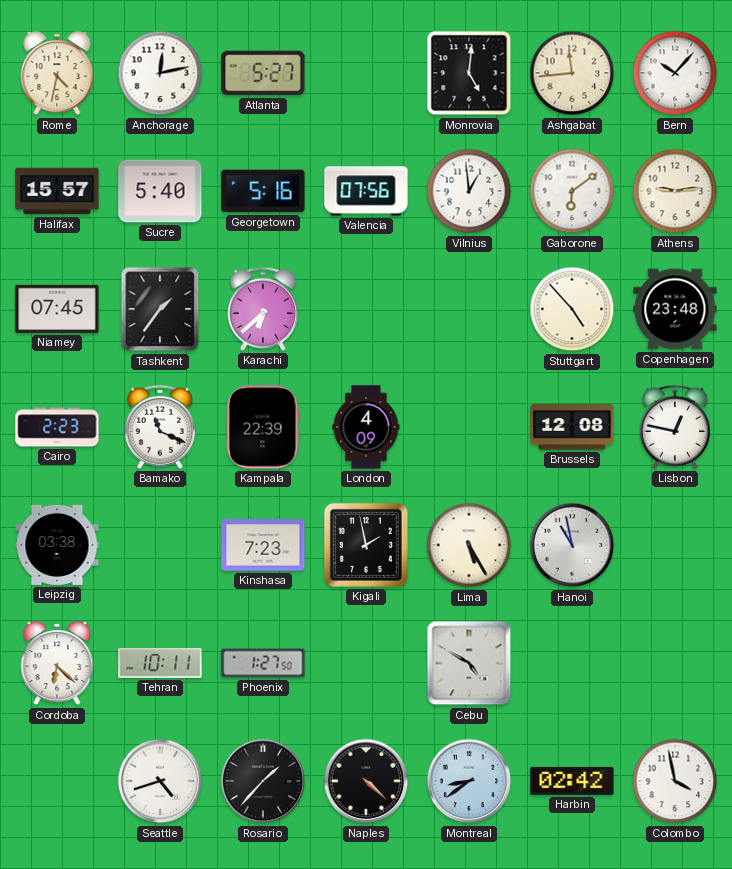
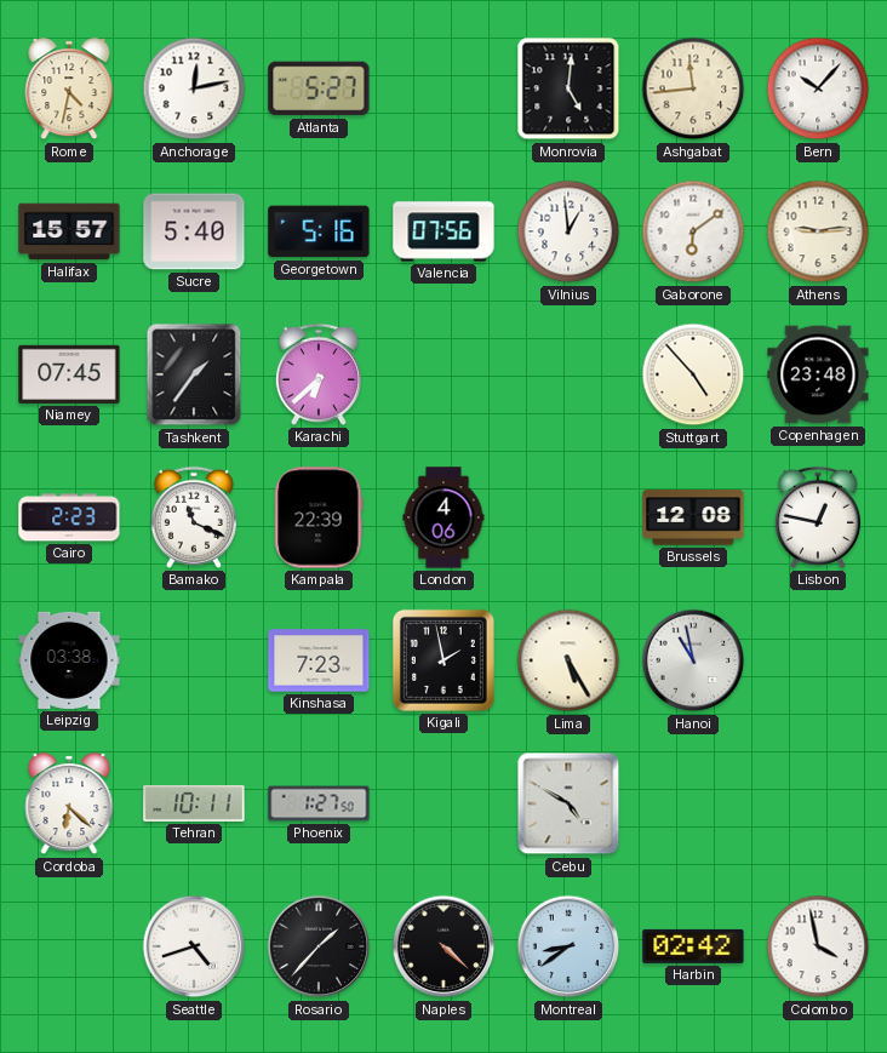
London: 4:09 -> 4:06 (443, 517)
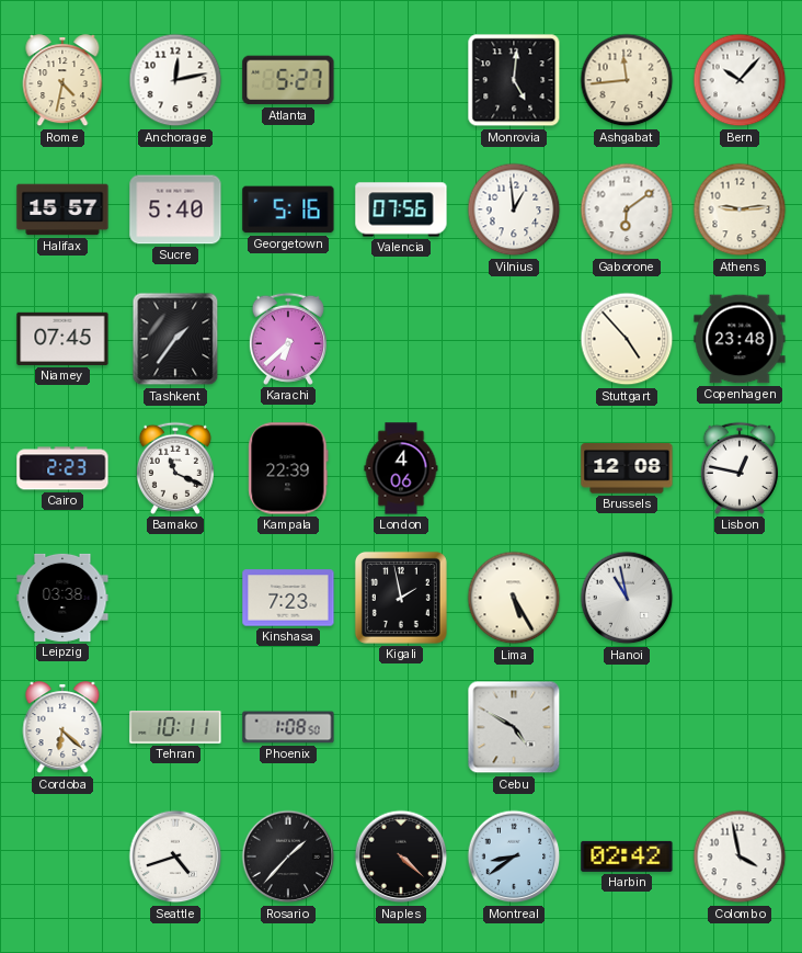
Phoenix: 1:27 -> 1:08 (288, 727)
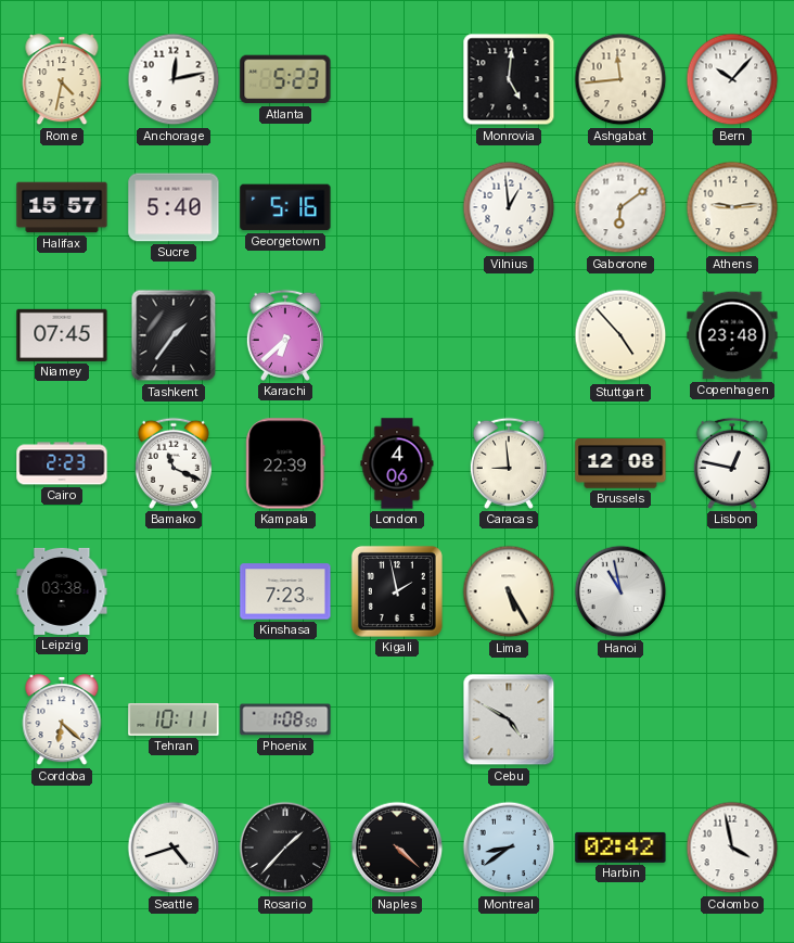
Atlanta: 5:27 -> 5:23 (285, 79)
Valencia: 07:56 -> none (401, 209)
Caracas: none -> 8:59 (509, 463)
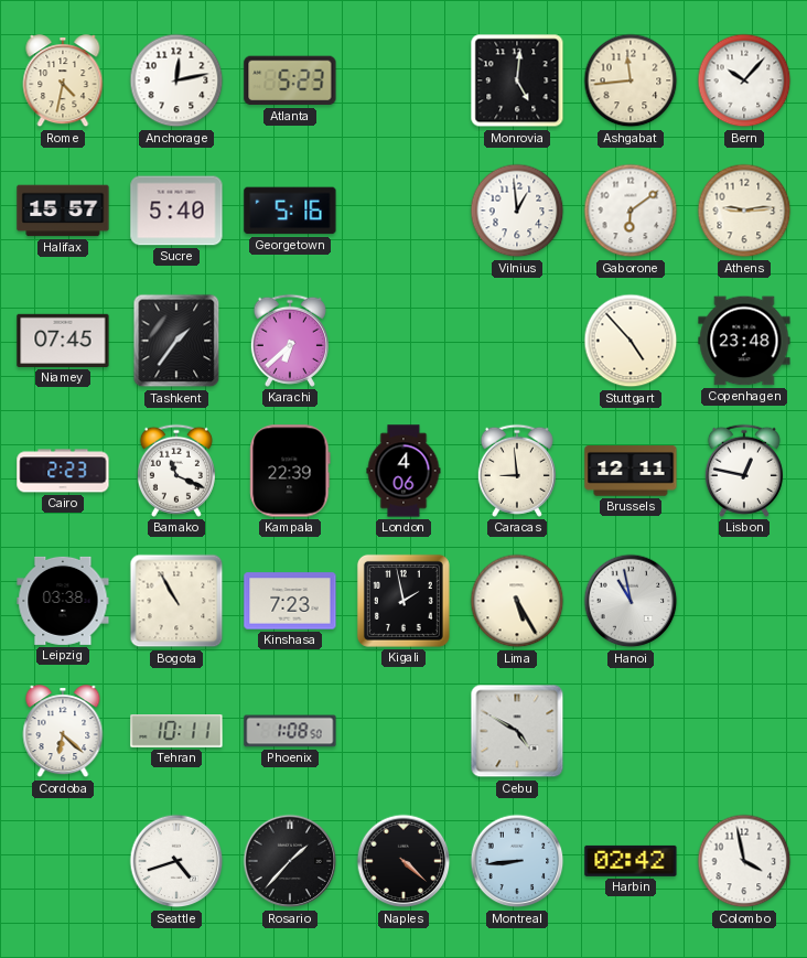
Brussels: 12:08 -> 12:11 (631, 471)
Bogota: none -> 10:55 (176, 601)
Montreal: 8:39 -> 8:44 (517, 861)
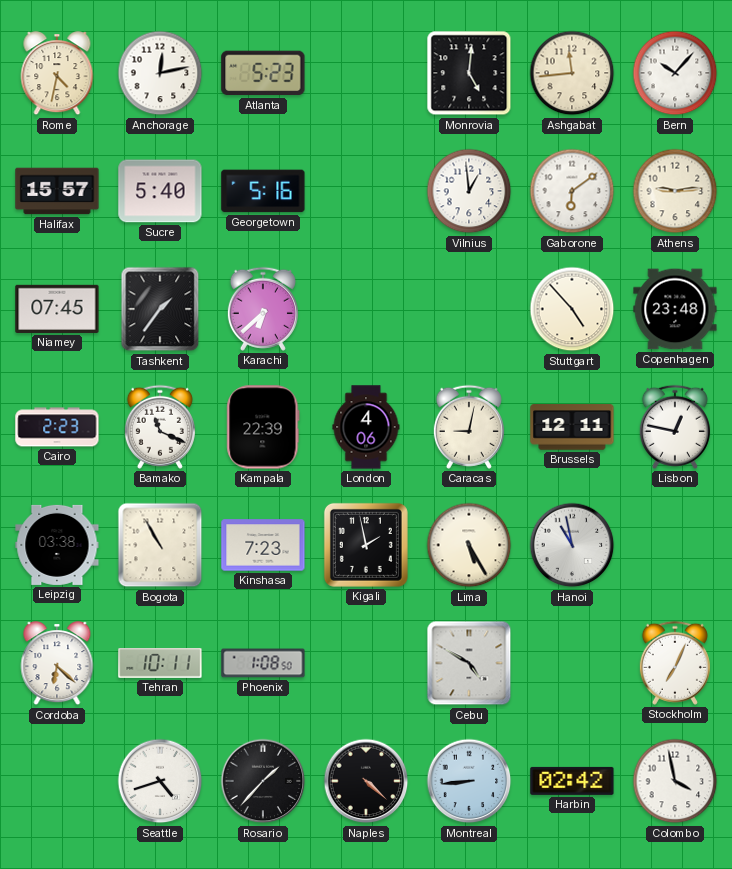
Caracas: 8:59 -> 9:02 (469, 427)
Stockholm: none -> 7:04 (675, 663)
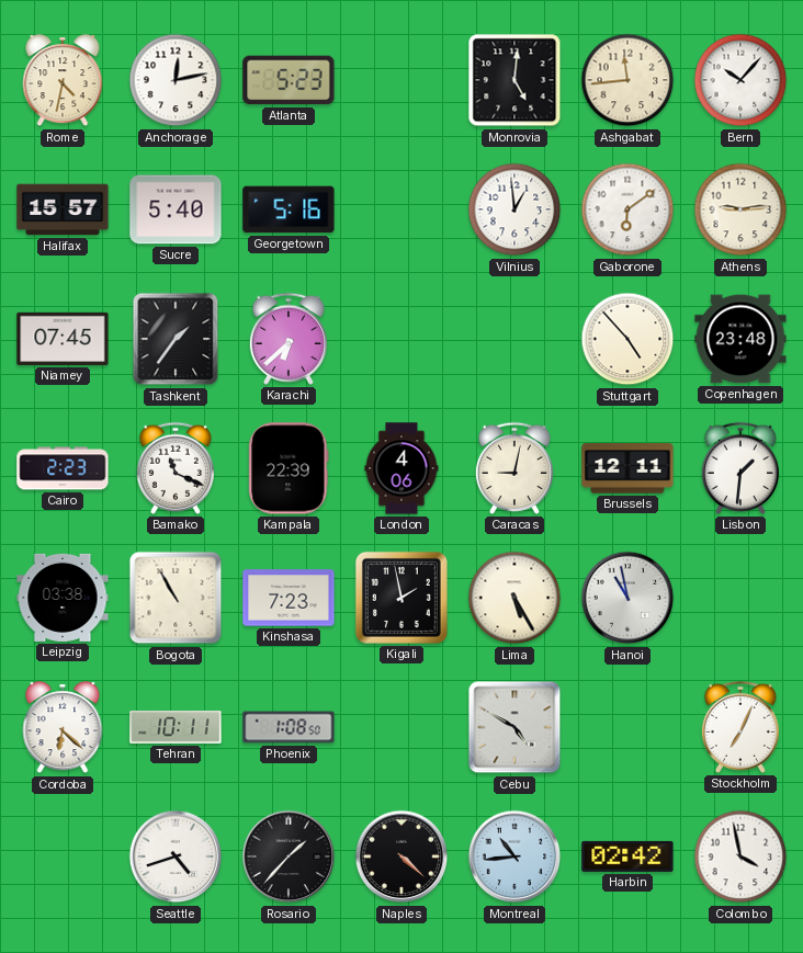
Lisbon: 12:47 -> 1:31 (740, 468)
Montreal: 8:44 -> 10:44 (514, 856)
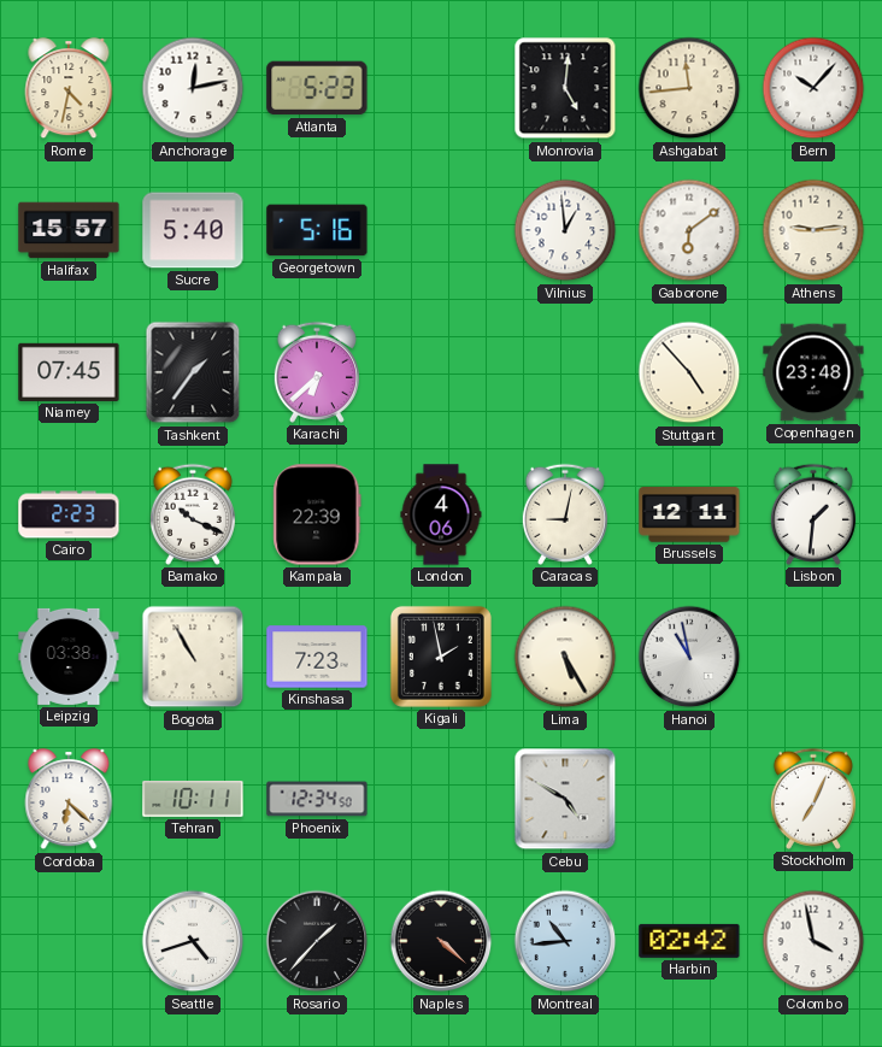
Bamako: 11:19 -> 10:19 (193, 514)
Phoenix: 1:08 -> 12:34 (317, 799)
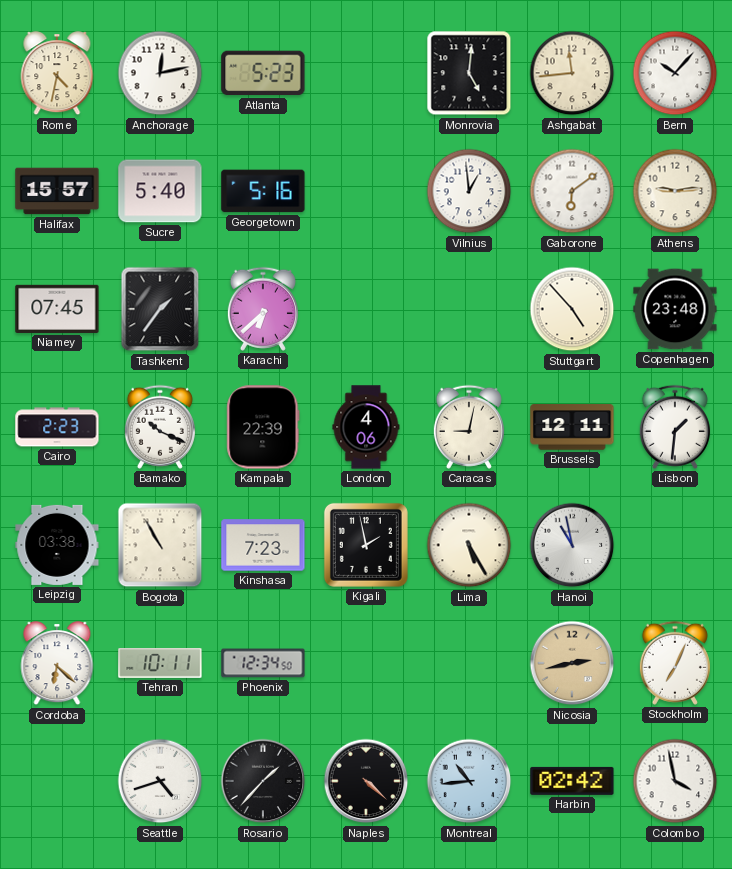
Cebu: 4:50 -> none (565, 799)
Nicosia: none -> 2:43 (572, 663)
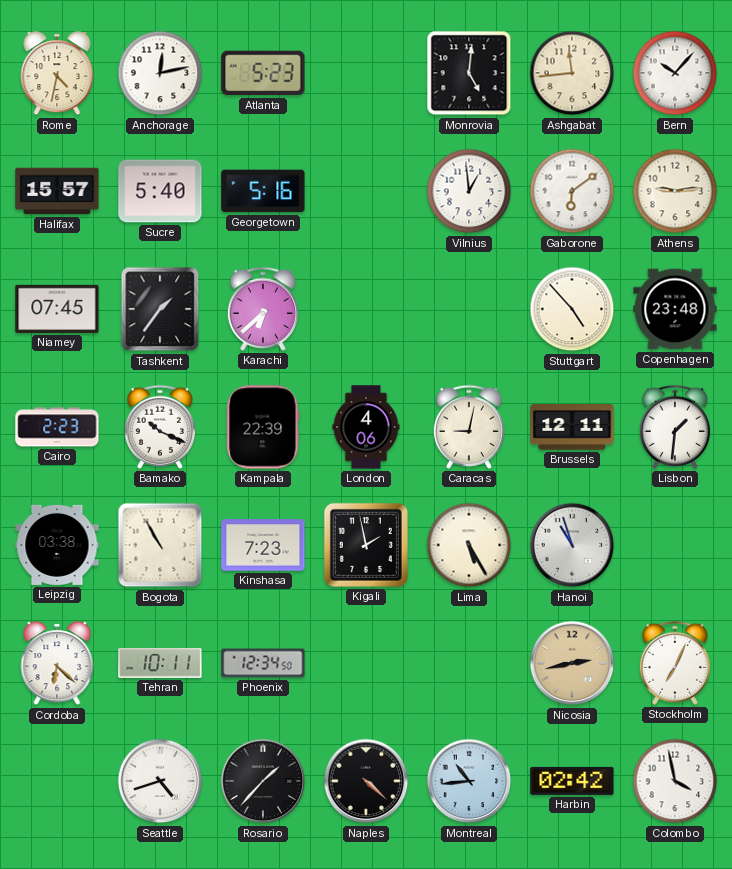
Hanoi: 10:58 -> 10:57 (572, 545)
